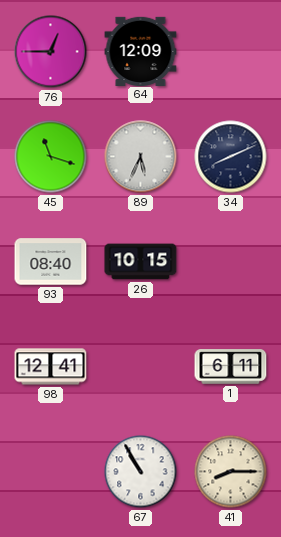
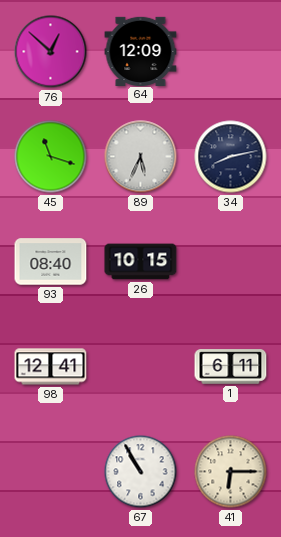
76: 12:45 -> 12:52 (51, 52)
34: 8:11 -> 8:13 (231, 157)
41: 8:15 -> 6:15 (231, 472)
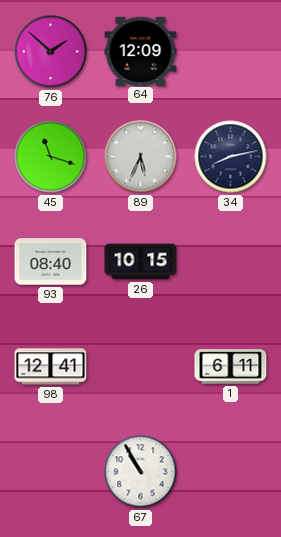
76: 12:52 -> 1:52 (51, 52)
41: 6:15 -> none (231, 472)
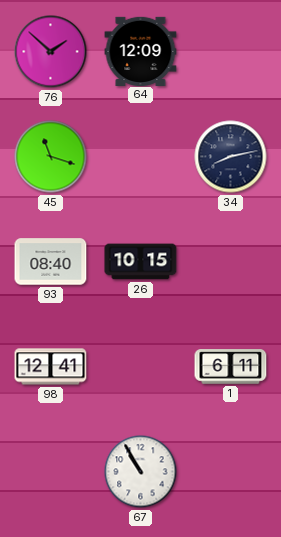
89: 5:34 -> none (141, 157)
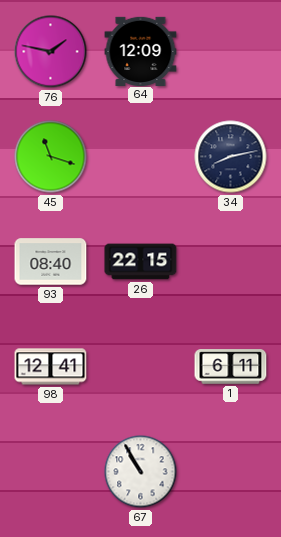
76: 1:52 -> 1:47 (51, 52)
26: 10:15 -> 22:15 (141, 262)
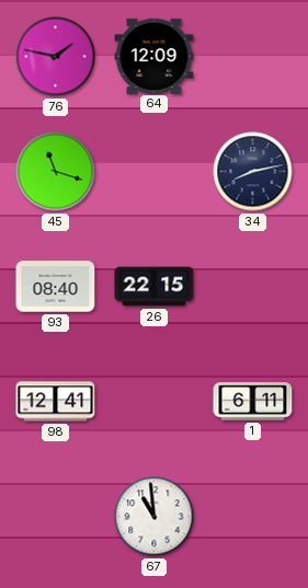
67: 10:55 -> 10:59 (155, 517)
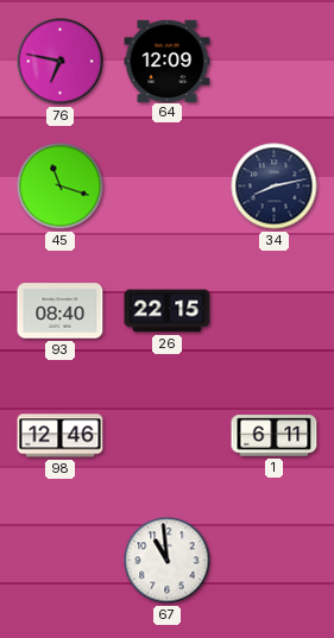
76: 1:47 -> 6:47 (61, 62)
98: 12:41 -> 12:46 (61, 436)
